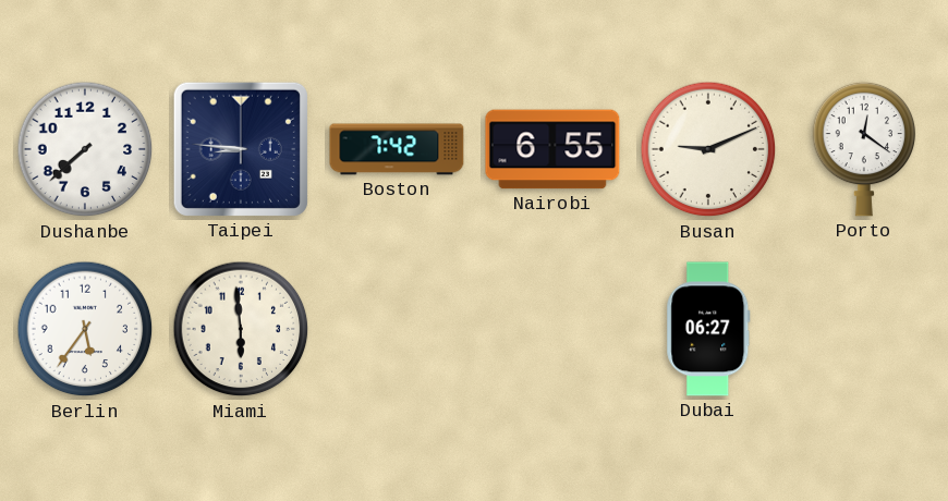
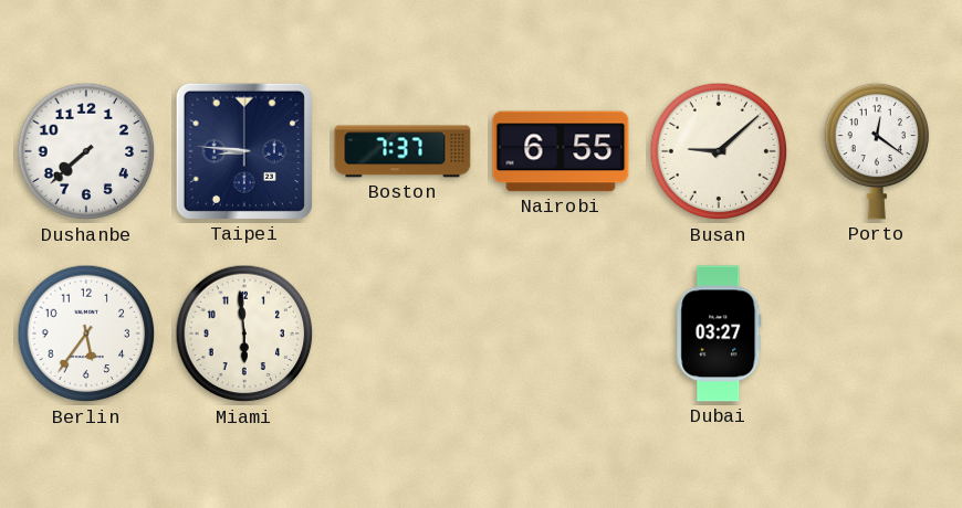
Boston: 7:42 -> 7:37 (402, 151)
Busan: 9:11 -> 9:08 (719, 151)
Dubai: 06:27 -> 03:27 (719, 334)
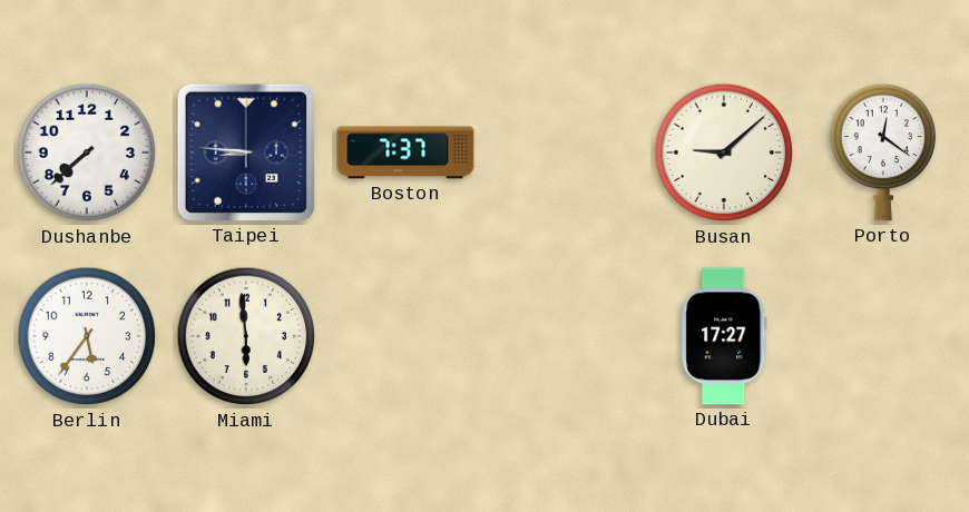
Nairobi: 6:55 -> none (561, 151)
Dubai: 03:27 -> 17:27 (724, 336)
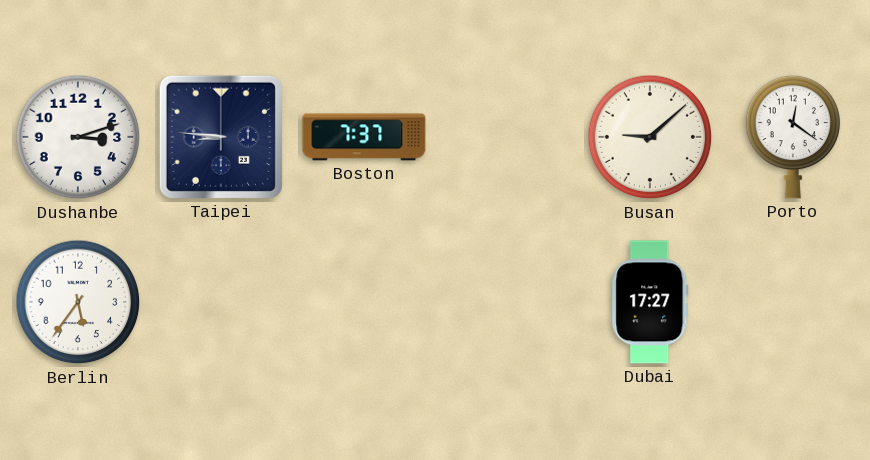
Dushanbe: 7:38 -> 3:12 (78, 137)
Miami: 5:59 -> none (246, 336)
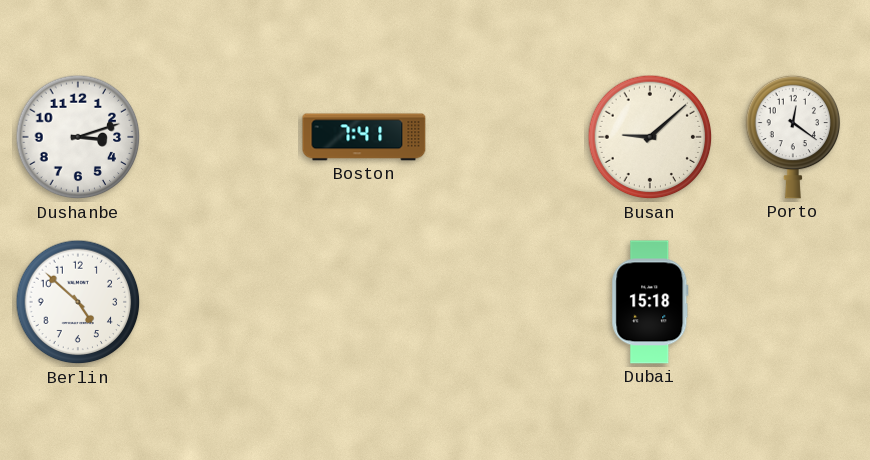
Taipei: 8:46 -> none (221, 137)
Boston: 7:37 -> 7:41 (364, 137)
Berlin: 5:36 -> 4:52 (78, 302)
Dubai: 17:27 -> 15:18 (650, 302)
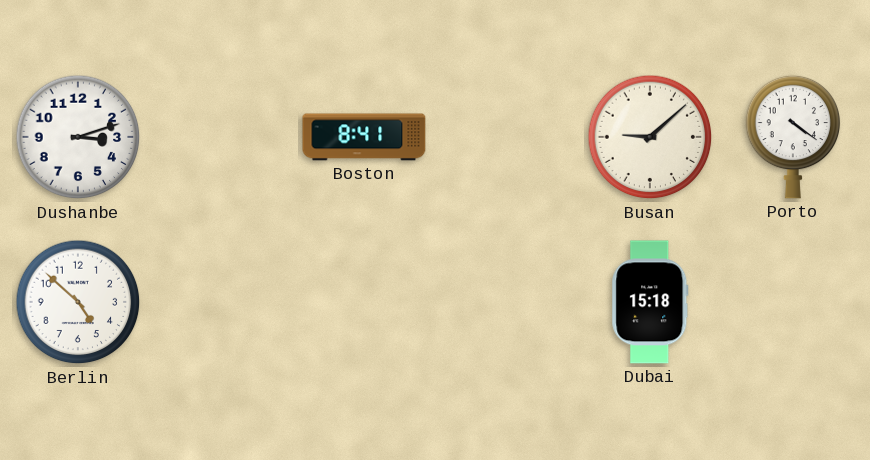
Boston: 7:41 -> 8:41 (364, 137)
Porto: 12:21 -> 4:21 (793, 137)
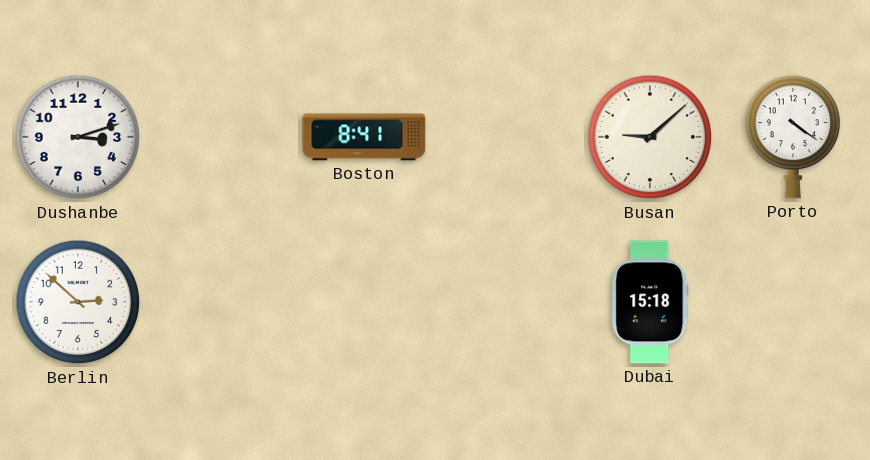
Berlin: 4:52 -> 2:52 (78, 302)
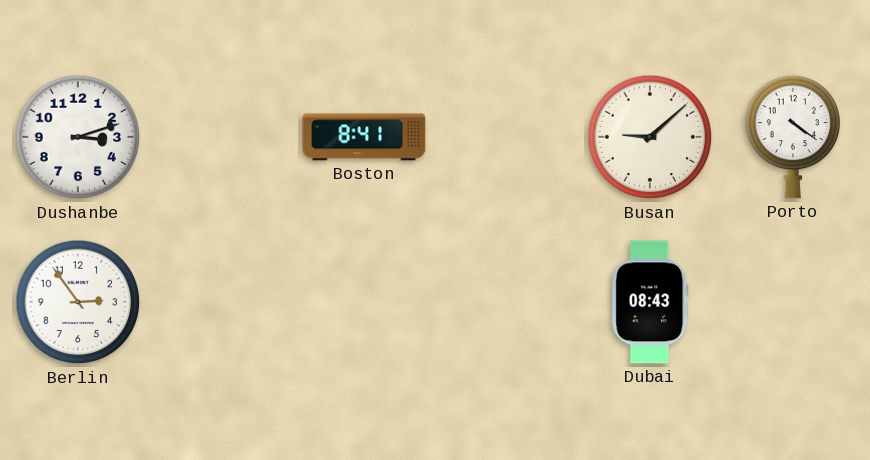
Berlin: 2:52 -> 2:54 (78, 302)
Dubai: 15:18 -> 08:43 (650, 302)
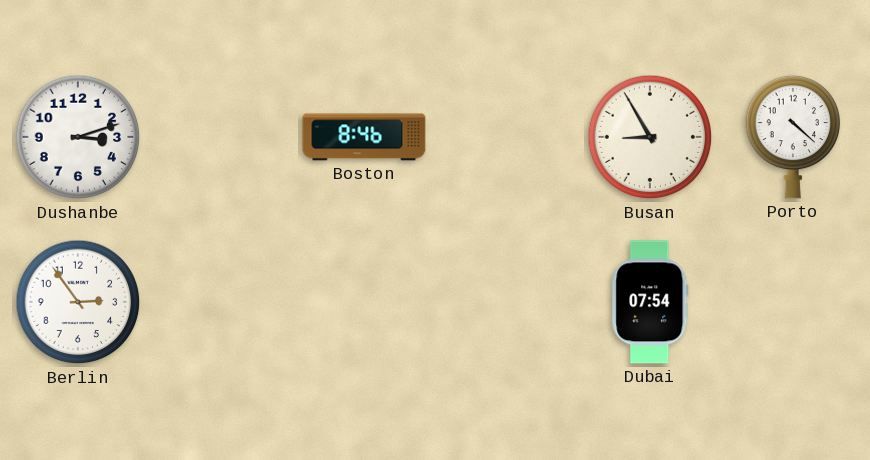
Boston: 8:41 -> 8:46 (364, 137)
Busan: 9:08 -> 8:55 (650, 137)
Porto: 4:21 -> 4:22 (793, 137)
Dubai: 08:43 -> 07:54 (650, 302)
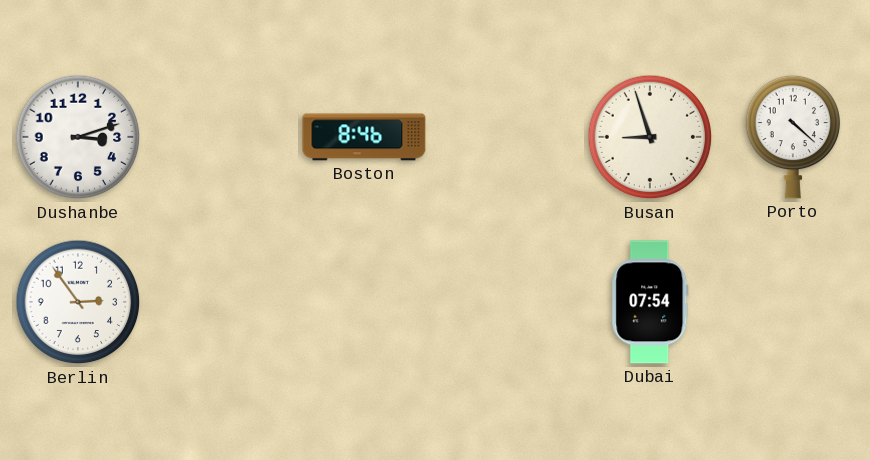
Busan: 8:55 -> 8:57 (650, 137)
